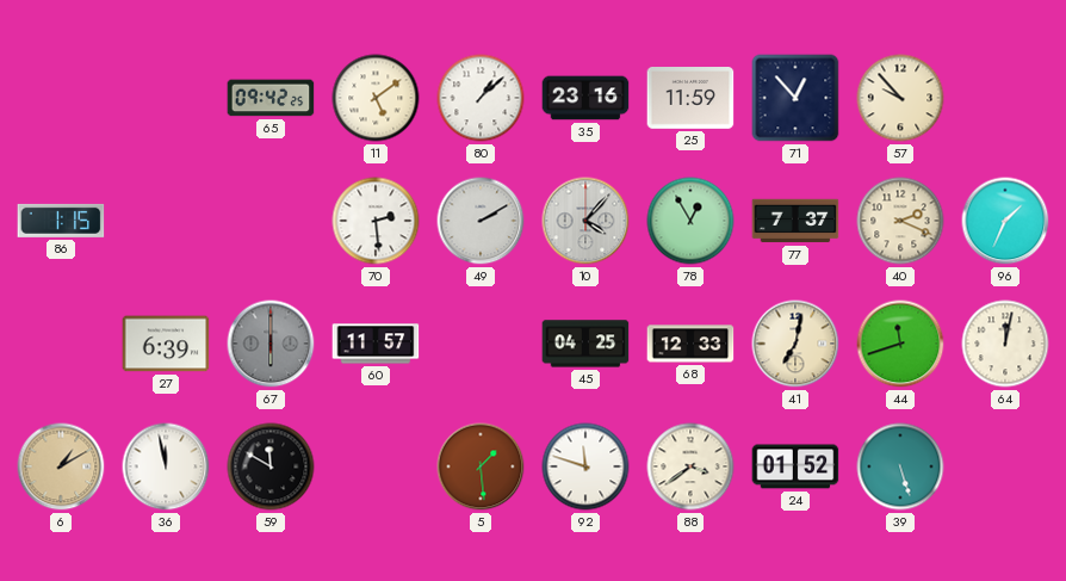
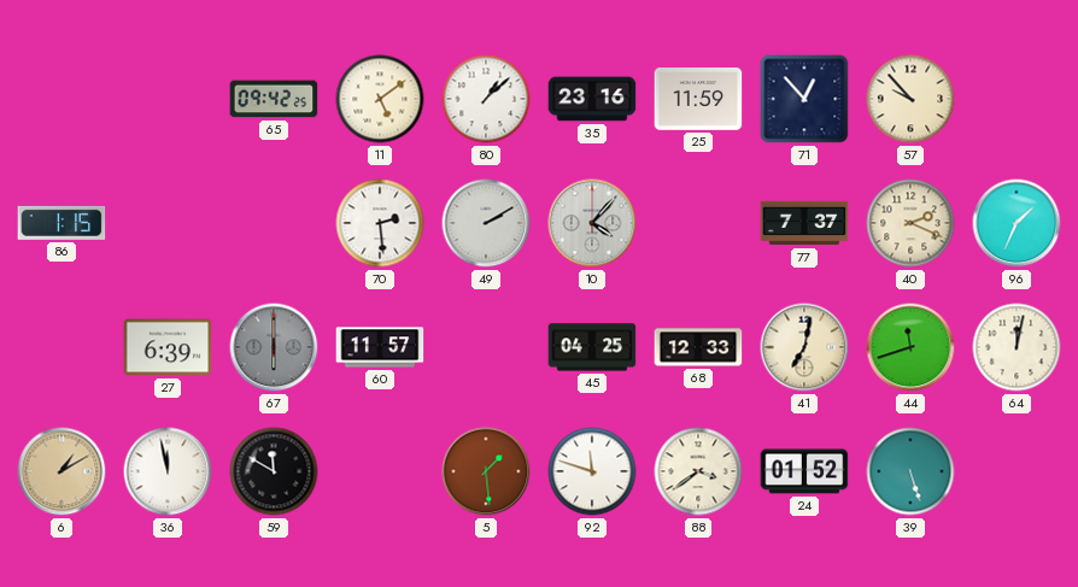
78: 12:55 -> none (690, 221)
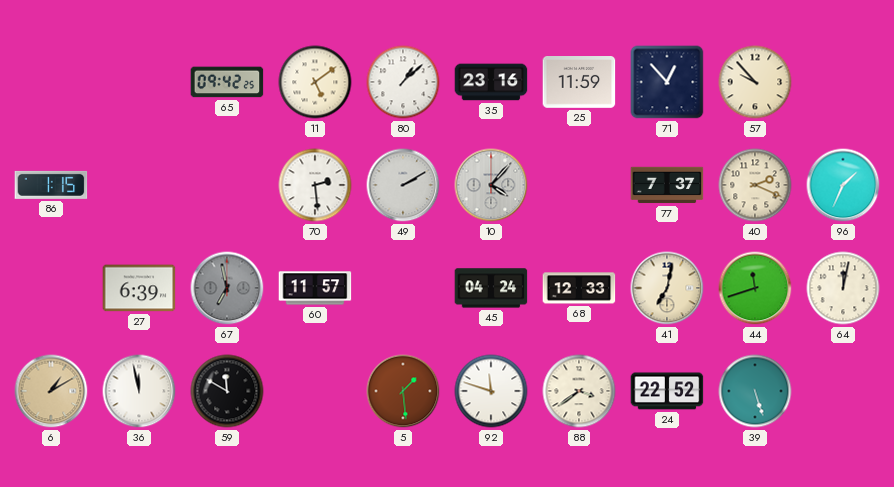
67: 6:00 -> 6:58 (227, 288)
45: 04:25 -> 04:24 (491, 288)
24: 01:52 -> 22:52 (667, 391)
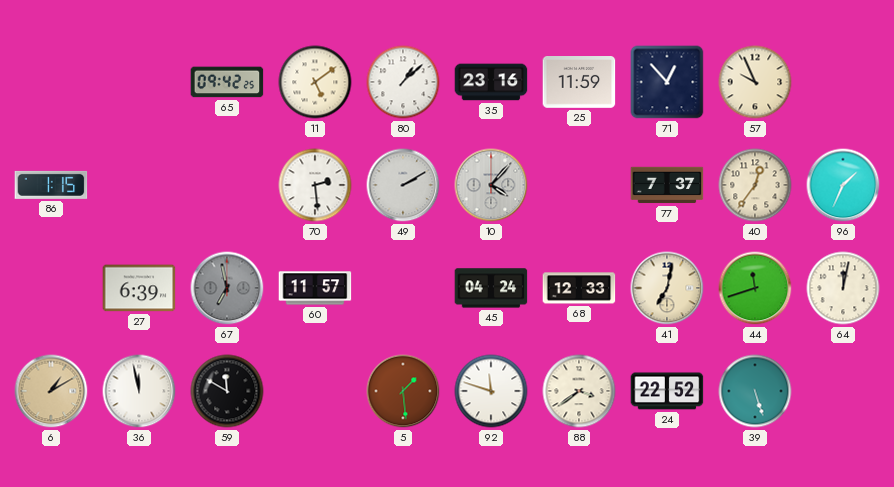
57: 9:53 -> 9:56 (755, 82)
40: 2:19 -> 12:36 (755, 185)
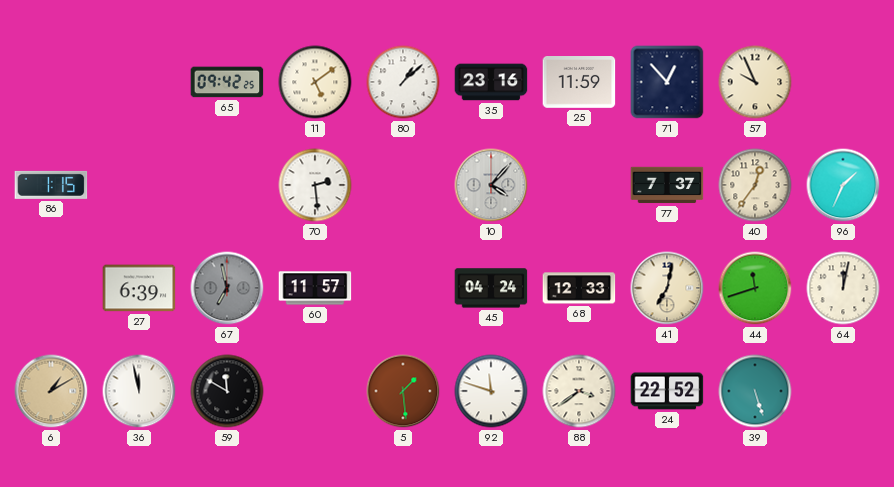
49: 2:10 -> none (403, 185)
